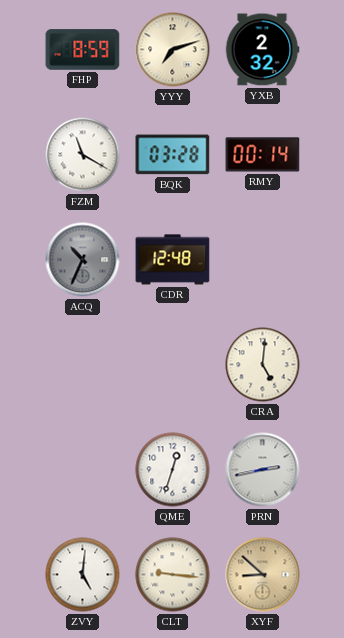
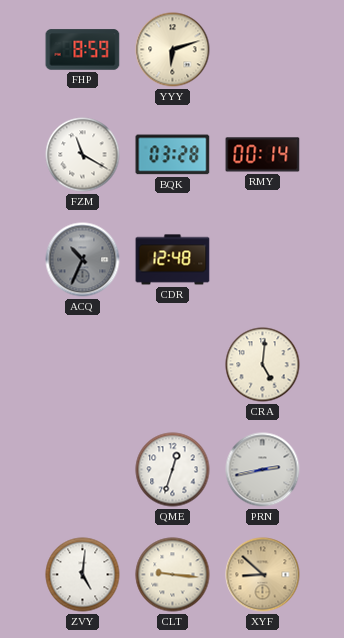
YYY: 7:12 -> 6:12 (173, 50)
YXB: 2:32 -> none (262, 50)
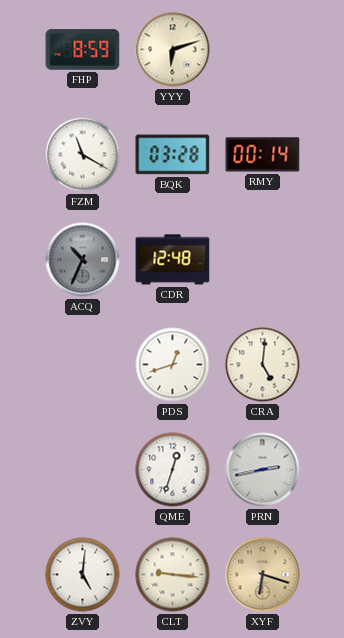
PDS: none -> 12:42 (173, 365)
XYF: 8:52 -> 6:18 (263, 575)
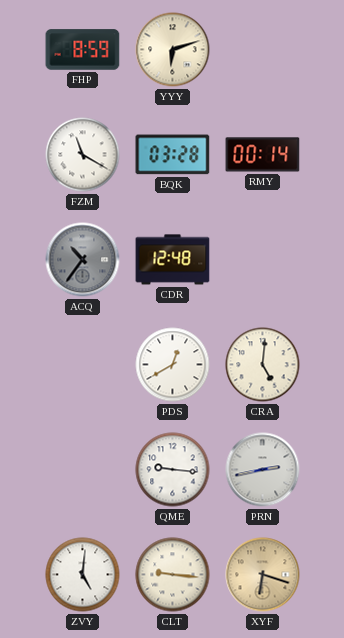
ACQ: 10:34 -> 10:36 (83, 260)
PDS: 12:42 -> 12:40 (173, 365)
QME: 12:33 -> 9:16 (173, 470)
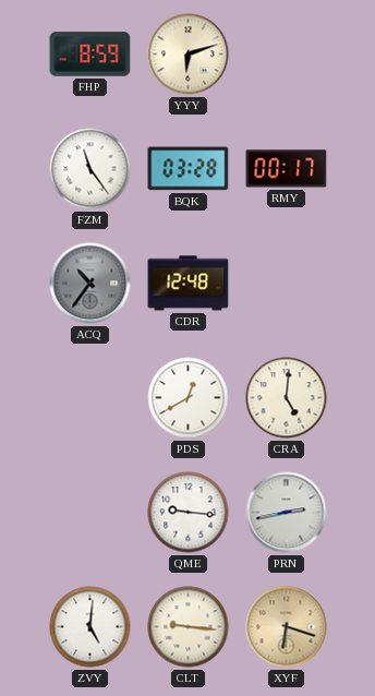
FZM: 11:20 -> 11:24 (90, 169)
RMY: 00:14 -> 00:17 (287, 169)
